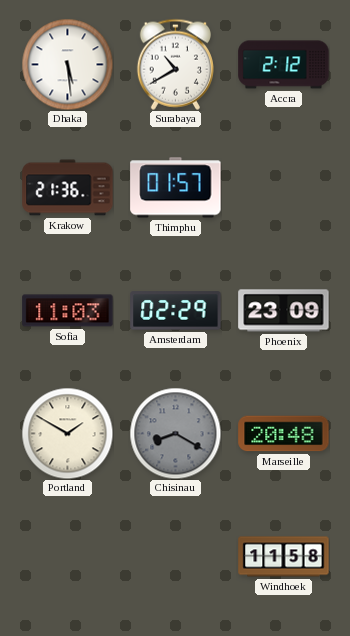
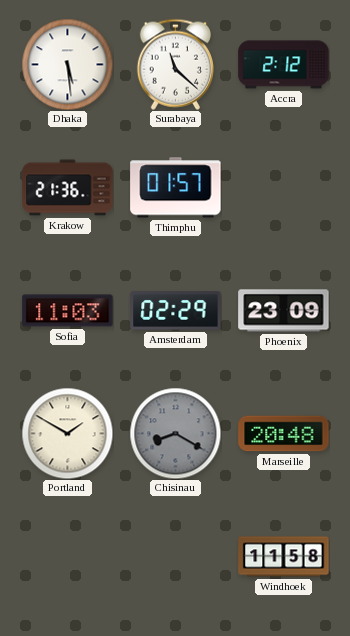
Surabaya: 10:40 -> 11:22 (175, 64)
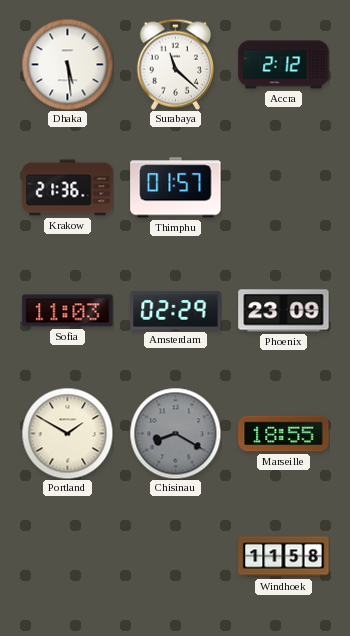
Marseille: 20:48 -> 18:55 (284, 434)
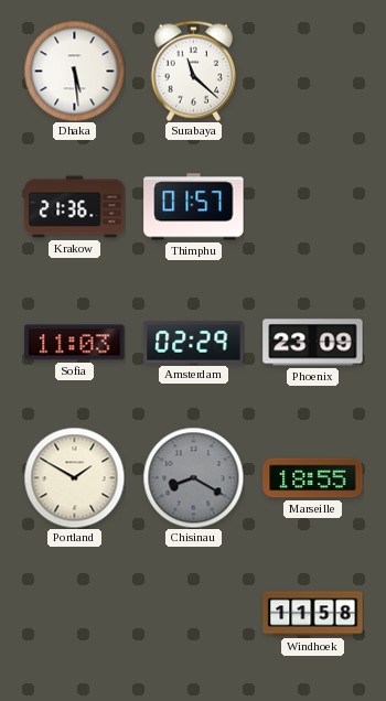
Accra: 2:12 -> none (284, 65)
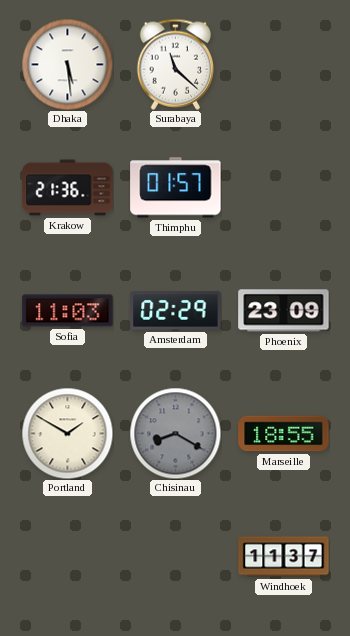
Windhoek: 11:58 -> 11:37 (284, 557)
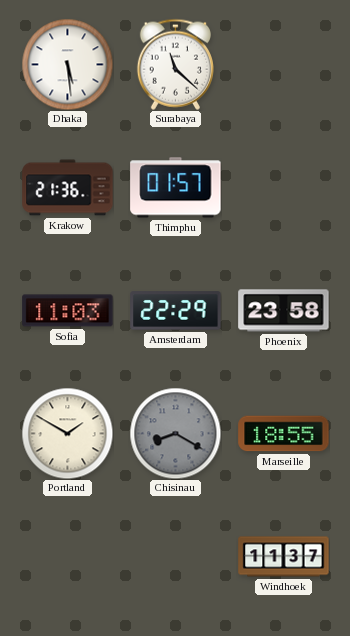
Amsterdam: 02:29 -> 22:29 (176, 311)
Phoenix: 23:09 -> 23:58 (284, 311)
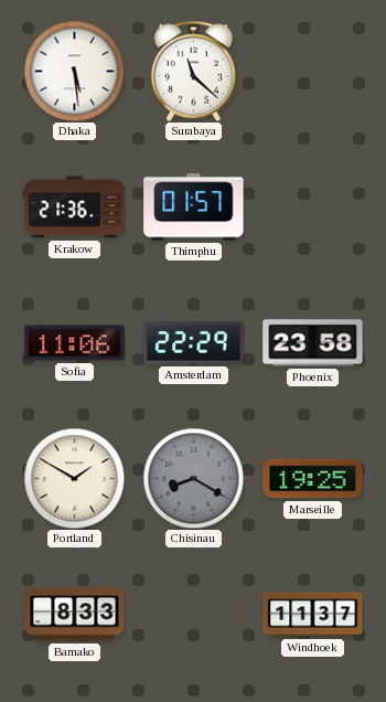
Sofia: 11:03 -> 11:06 (75, 343)
Marseille: 18:55 -> 19:25 (313, 479)
Bamako: none -> 8:33 (75, 615)
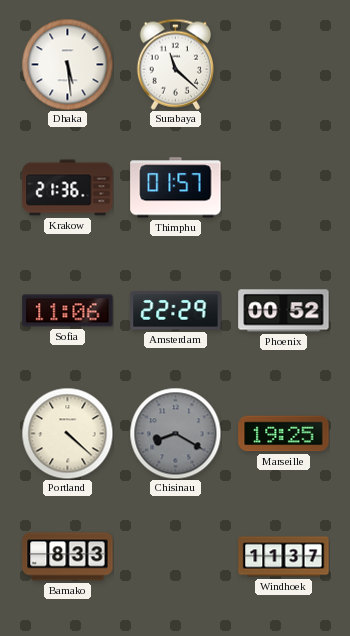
Phoenix: 23:58 -> 00:52 (284, 311)
Portland: 1:50 -> 4:22 (67, 433)
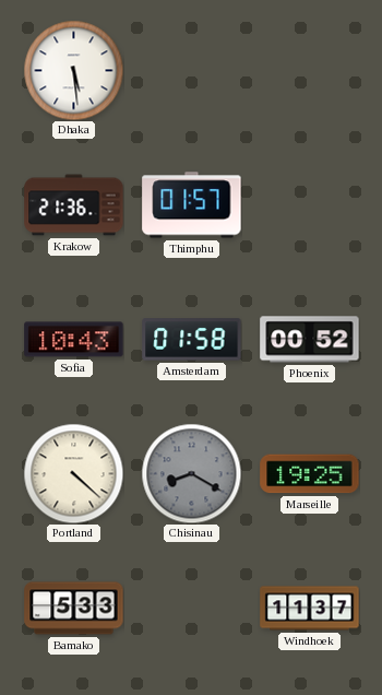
Surabaya: 11:22 -> none (175, 64)
Sofia: 11:06 -> 10:43 (74, 340)
Amsterdam: 22:29 -> 01:58 (192, 340)
Bamako: 8:33 -> 5:33 (74, 609)
